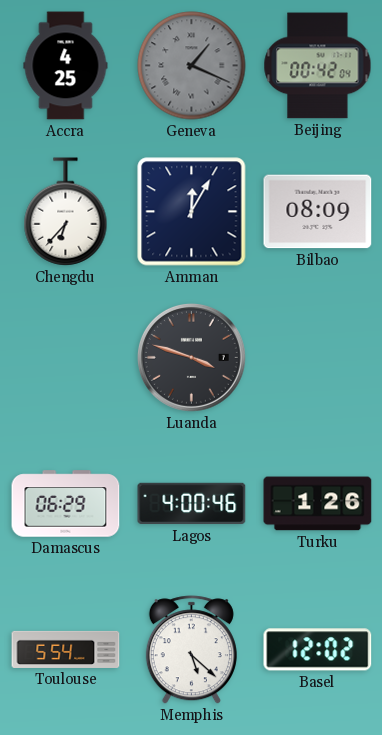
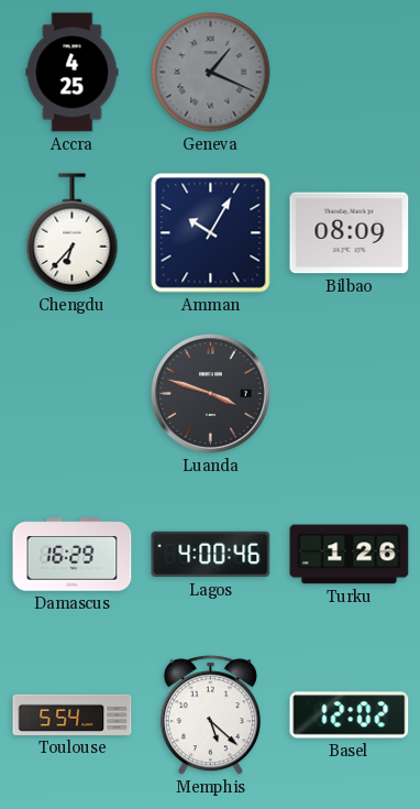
Beijing: 00:42 -> none (318, 66)
Amman: 12:05 -> 10:05 (211, 233)
Damascus: 06:29 -> 16:29 (73, 555)
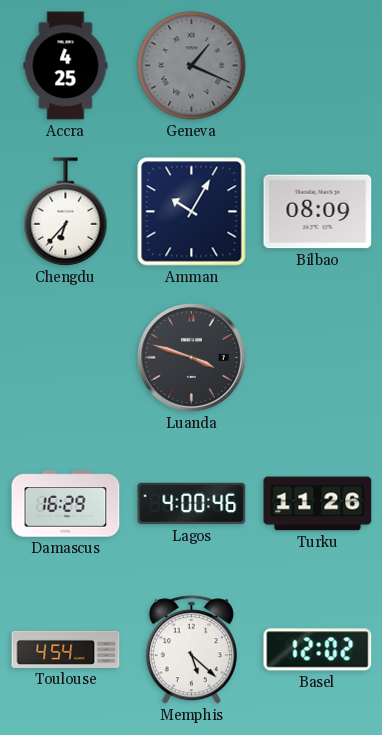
Turku: 1:26 -> 11:26 (318, 504)
Toulouse: 5:54 -> 4:54 (66, 649)
